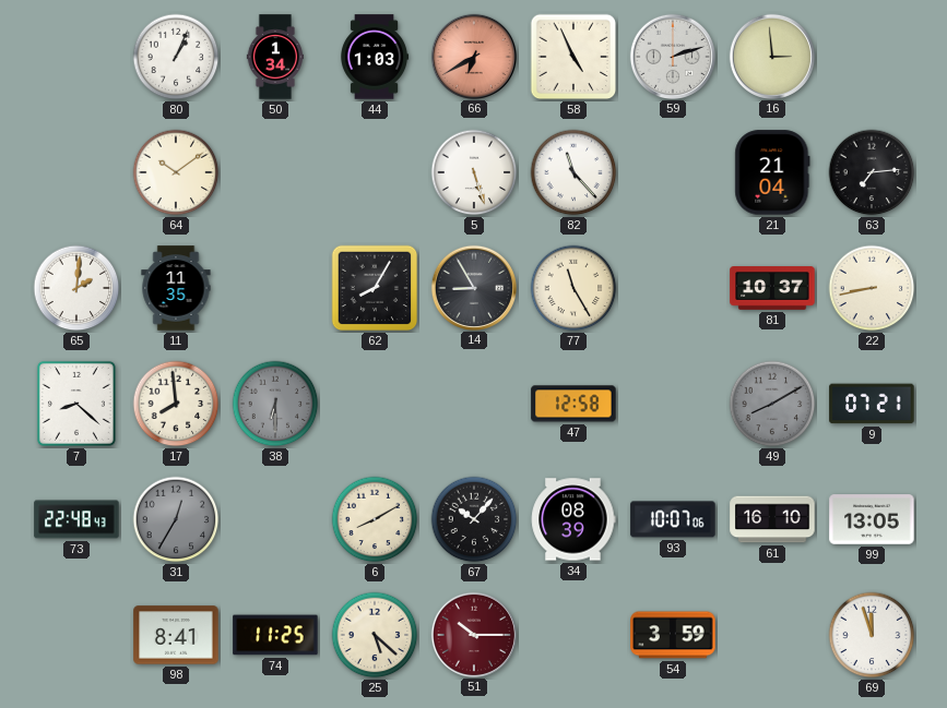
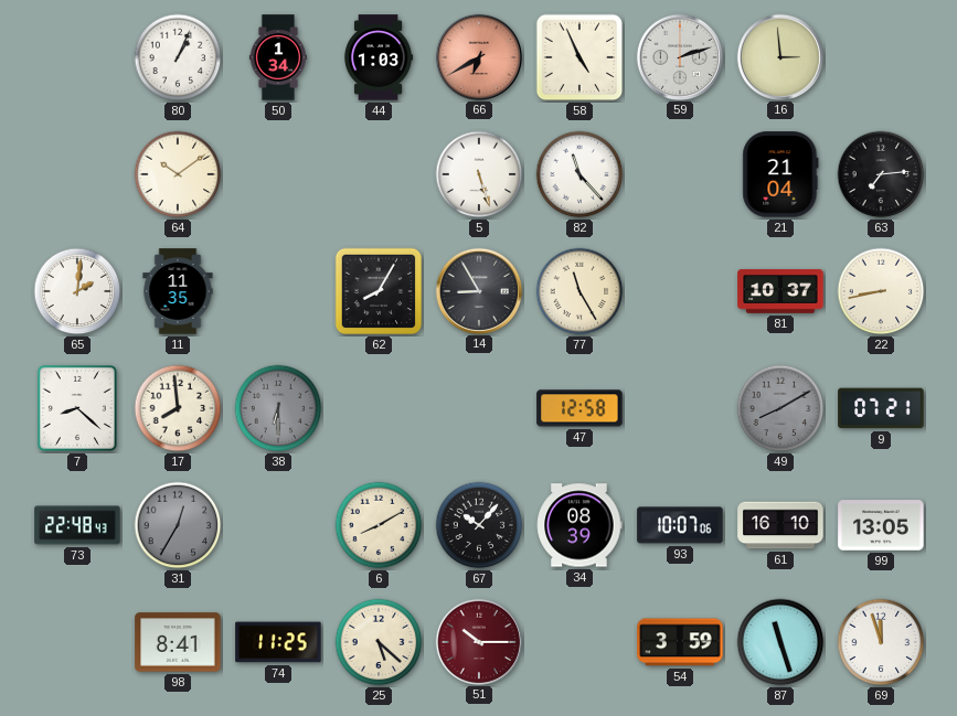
87: none -> 11:27 (780, 642)
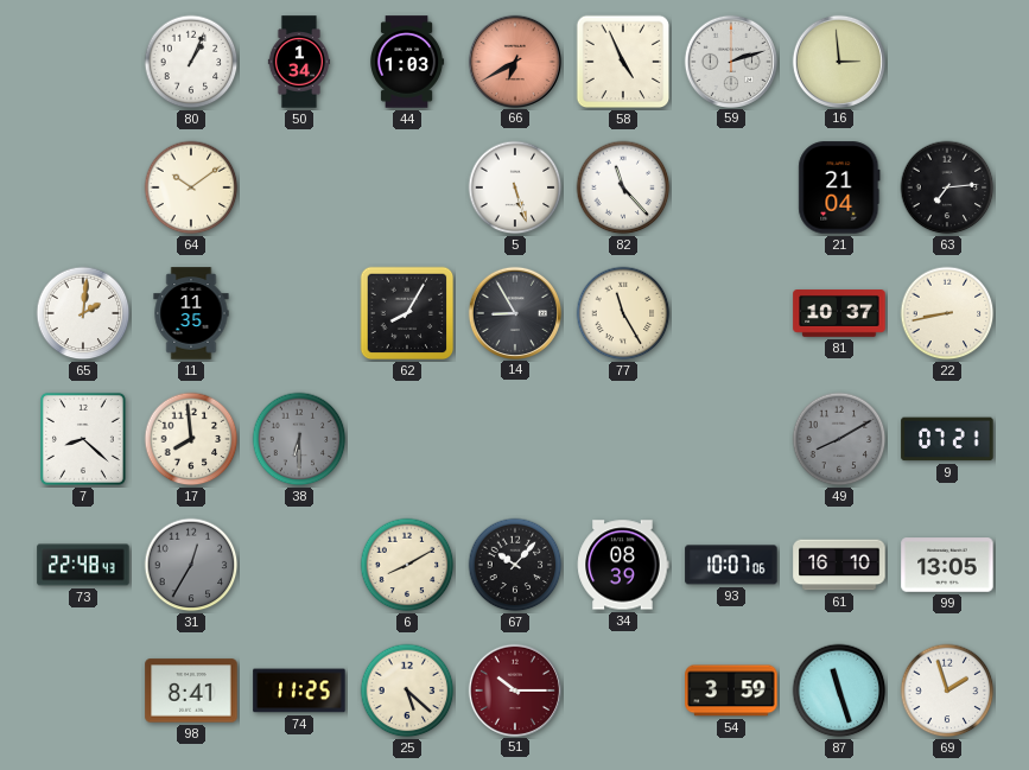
47: 12:58 -> none (579, 408)
69: 11:57 -> 1:57 (947, 691)
